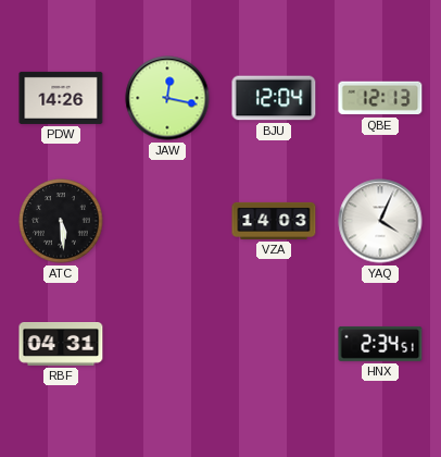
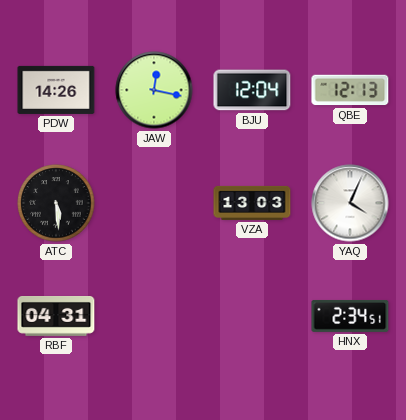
VZA: 14:03 -> 13:03 (252, 203)
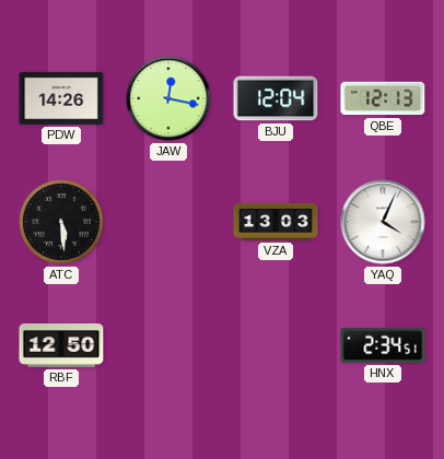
RBF: 04:31 -> 12:50 (61, 346)
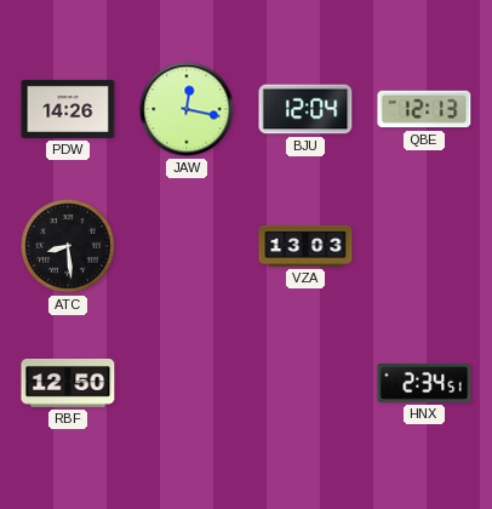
ATC: 5:29 -> 8:29 (68, 246)
YAQ: 4:04 -> none (383, 222)
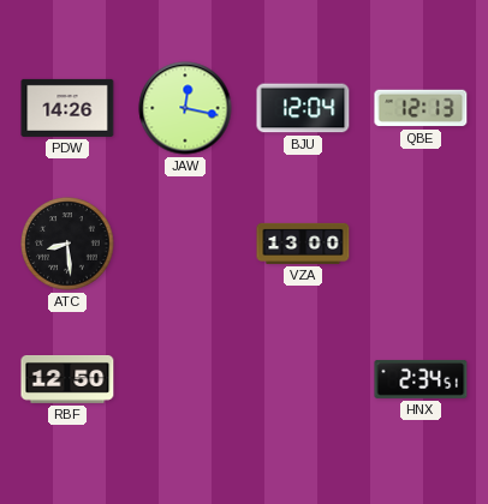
VZA: 13:03 -> 13:00 (303, 244)
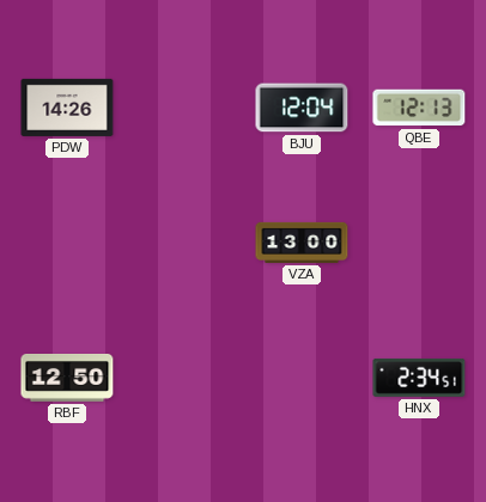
JAW: 12:17 -> none (185, 108)
ATC: 8:29 -> none (67, 244)
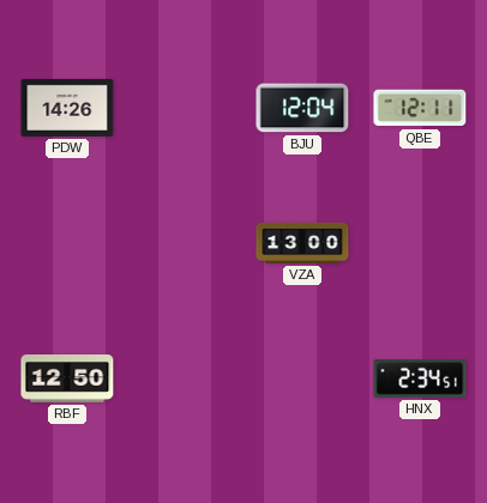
QBE: 12:13 -> 12:11 (420, 108)
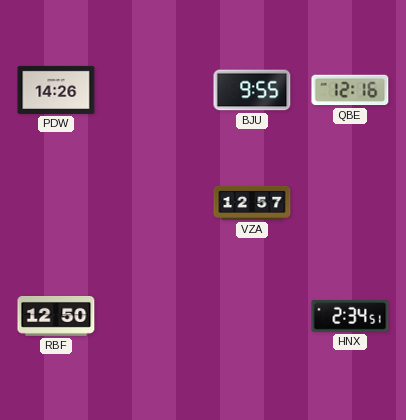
BJU: 12:04 -> 9:55 (252, 90)
QBE: 12:11 -> 12:16 (350, 90)
VZA: 13:00 -> 12:57 (252, 203)
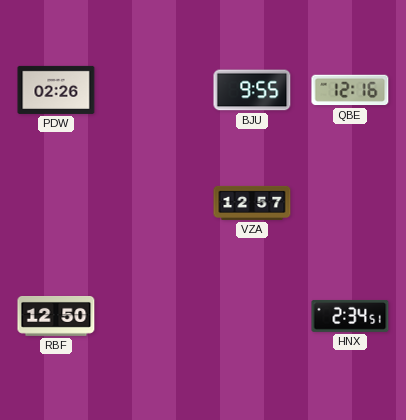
PDW: 14:26 -> 02:26 (56, 90)
